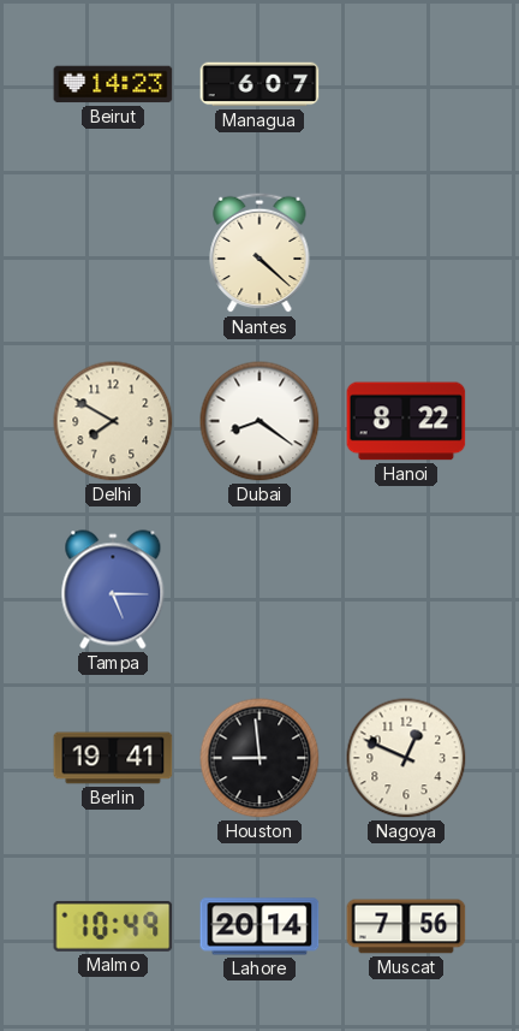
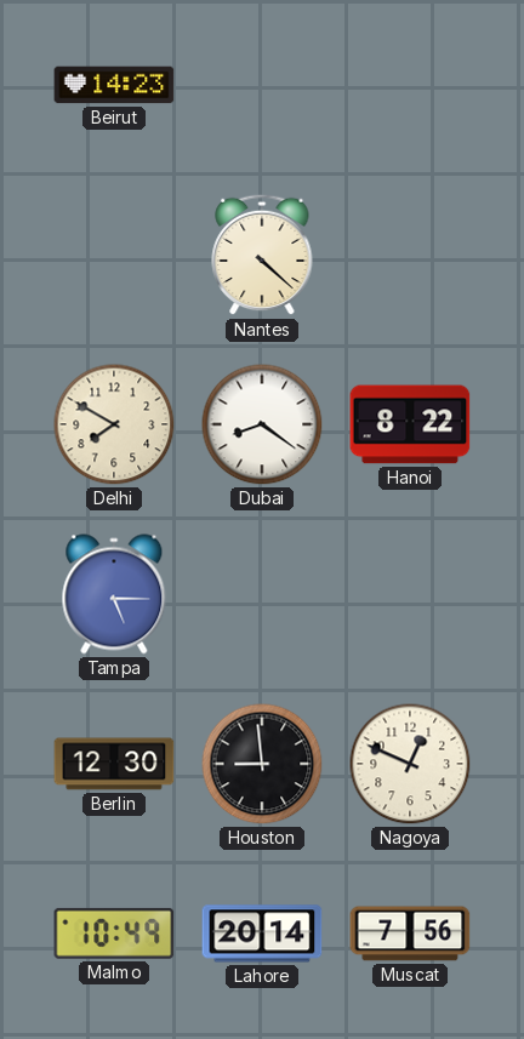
Managua: 6:07 -> none (259, 84)
Berlin: 19:41 -> 12:30 (114, 764)
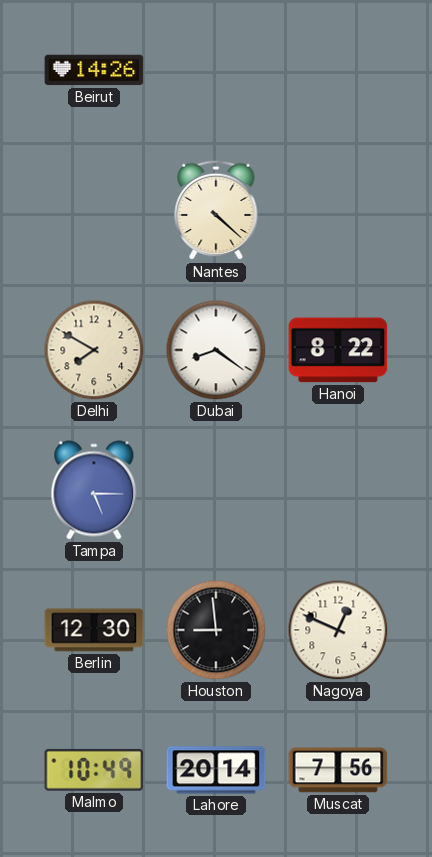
Beirut: 14:23 -> 14:26 (94, 70)
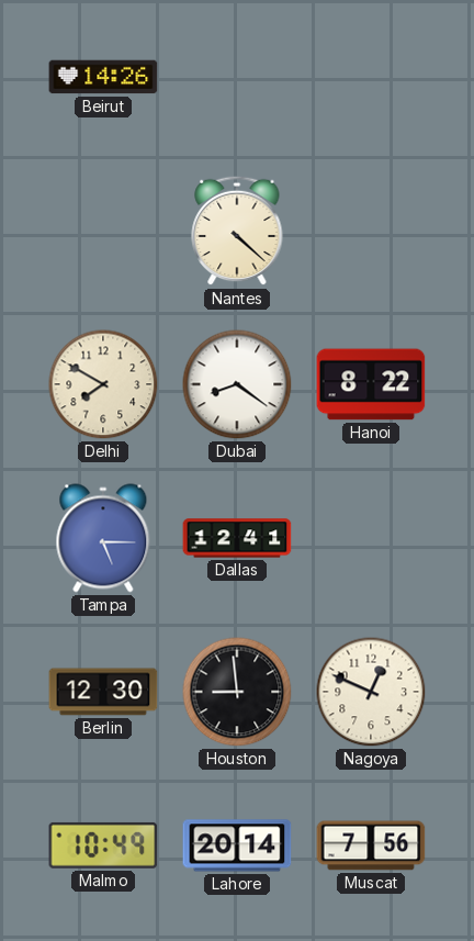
Dallas: none -> 12:41 (237, 538)
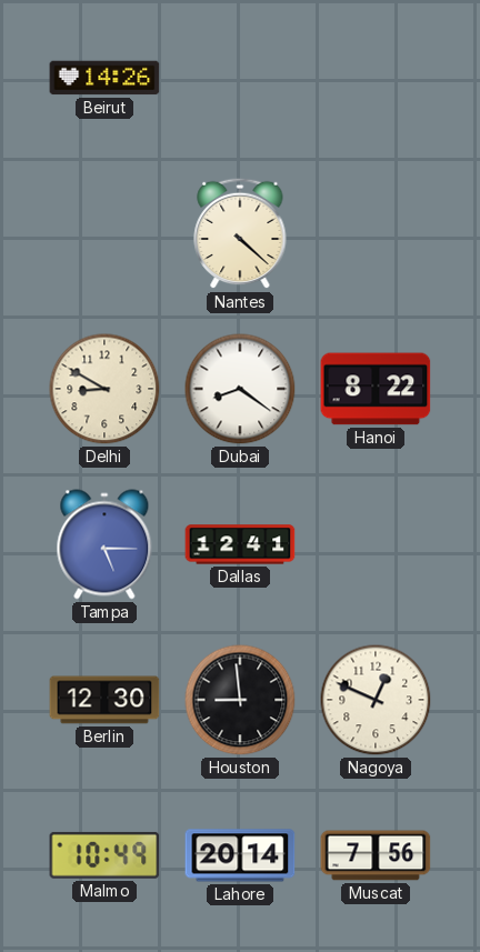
Delhi: 7:50 -> 8:50 (104, 389)
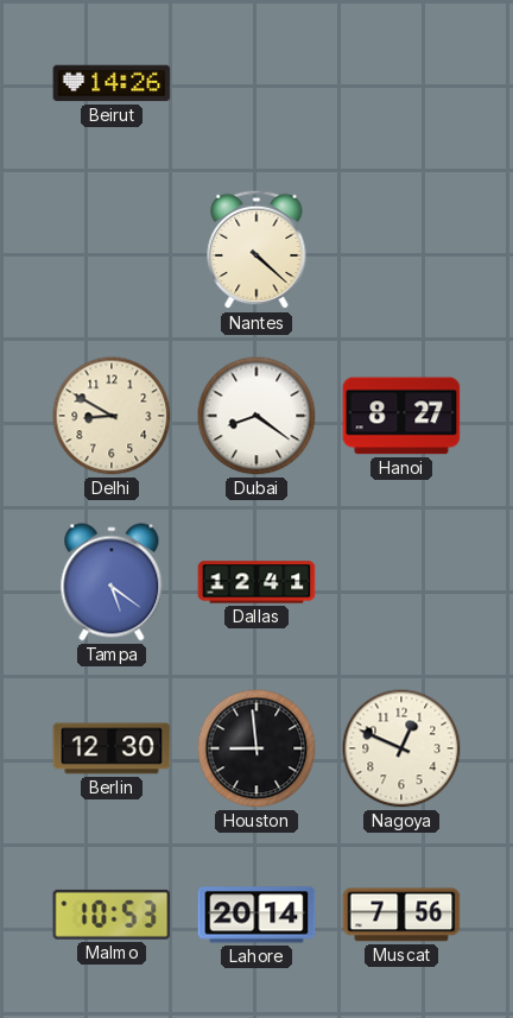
Hanoi: 8:22 -> 8:27 (401, 416)
Tampa: 5:15 -> 5:21 (112, 582)
Malmo: 10:49 -> 10:53 (112, 915)
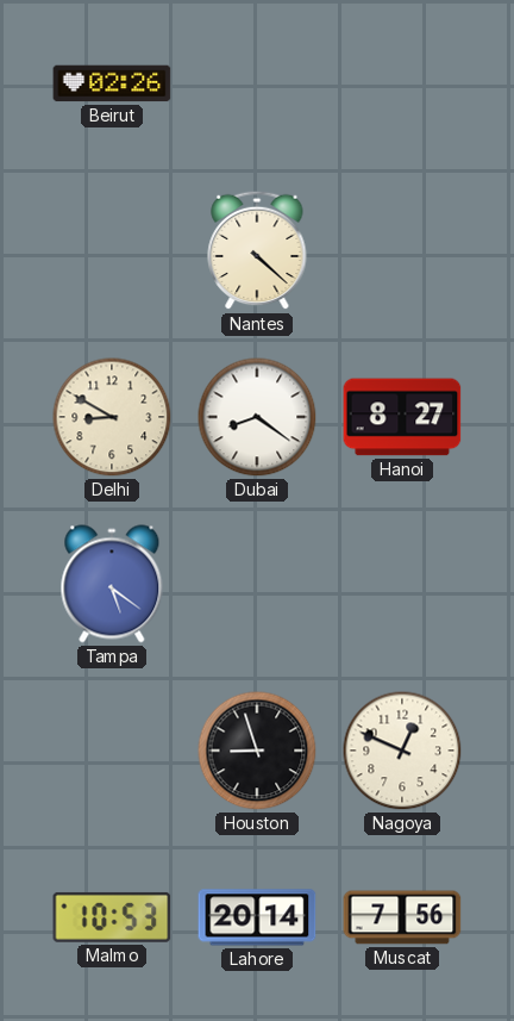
Beirut: 14:26 -> 02:26 (112, 83)
Dallas: 12:41 -> none (256, 582)
Berlin: 12:30 -> none (112, 748)
Houston: 8:59 -> 8:57 (257, 751)
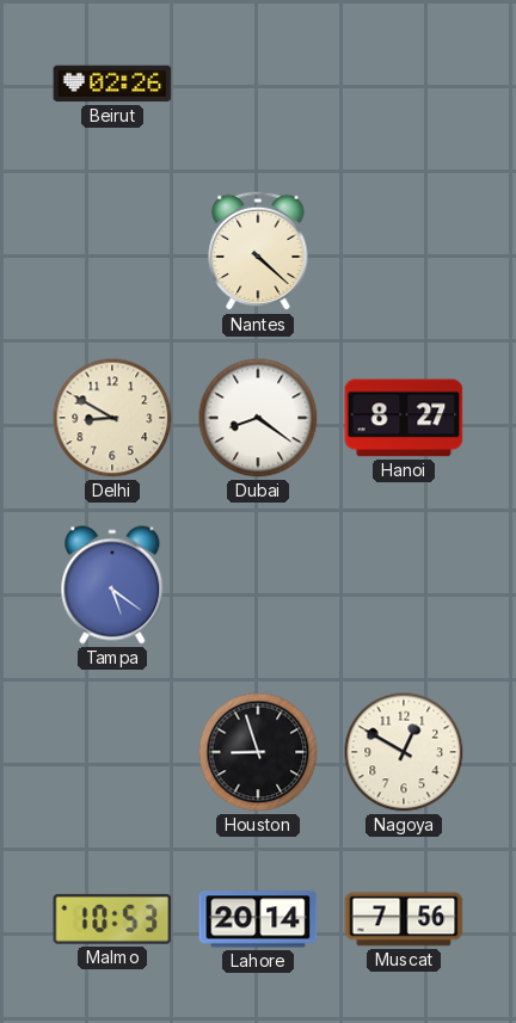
Nagoya: 12:49 -> 12:50 (404, 752)
